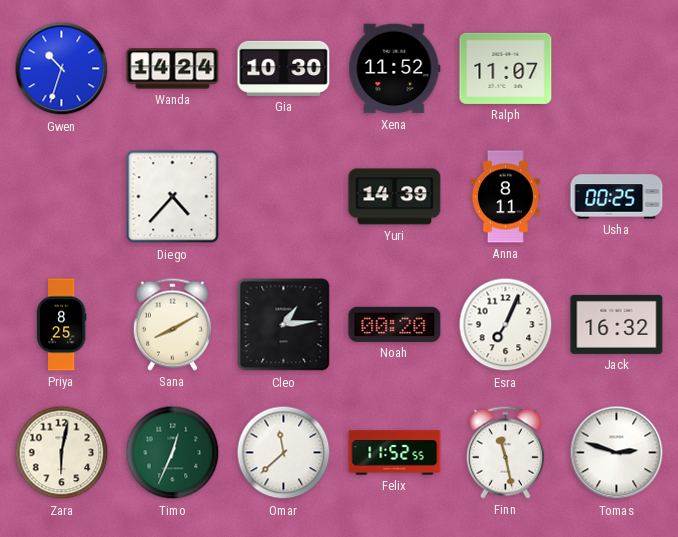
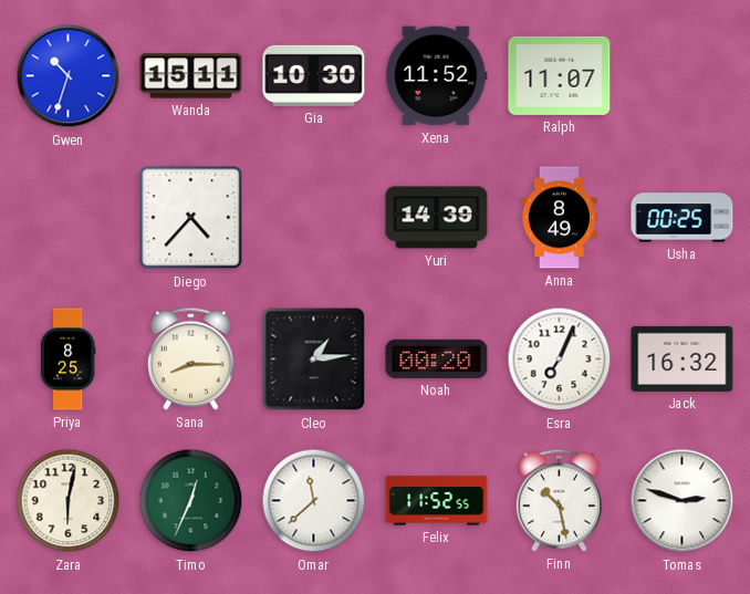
Wanda: 14:24 -> 15:11 (191, 76)
Anna: 8:11 -> 8:49 (559, 218)
Sana: 8:10 -> 8:15 (190, 358)
Finn: 11:28 -> 10:28 (559, 500)
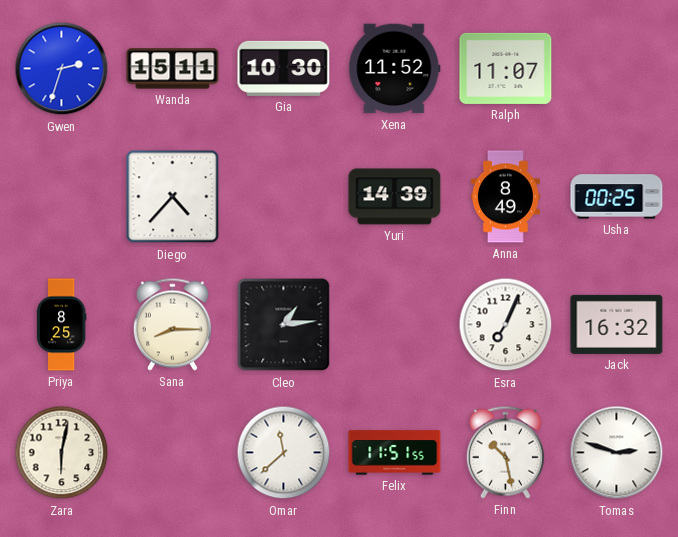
Gwen: 10:33 -> 2:33 (62, 69)
Noah: 00:20 -> none (437, 358)
Timo: 12:34 -> none (191, 501)
Felix: 11:52 -> 11:51 (395, 453)
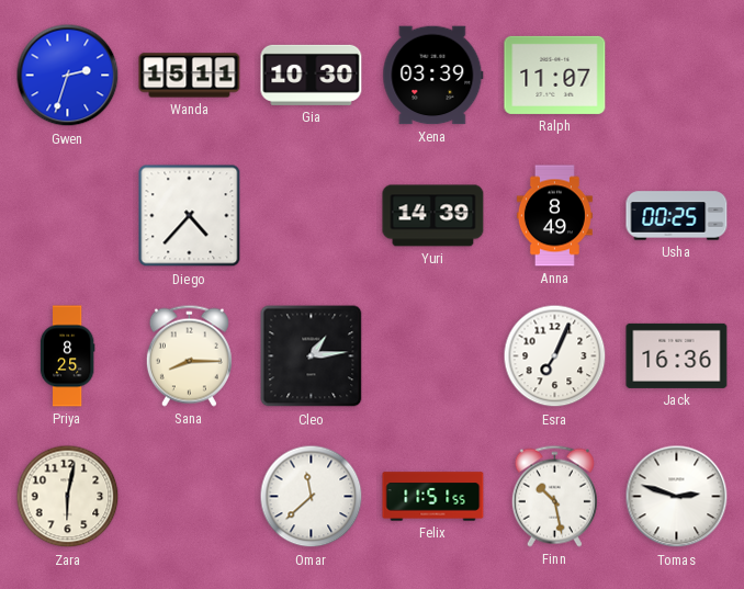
Xena: 11:52 -> 03:39 (433, 76)
Jack: 16:32 -> 16:36 (677, 355)
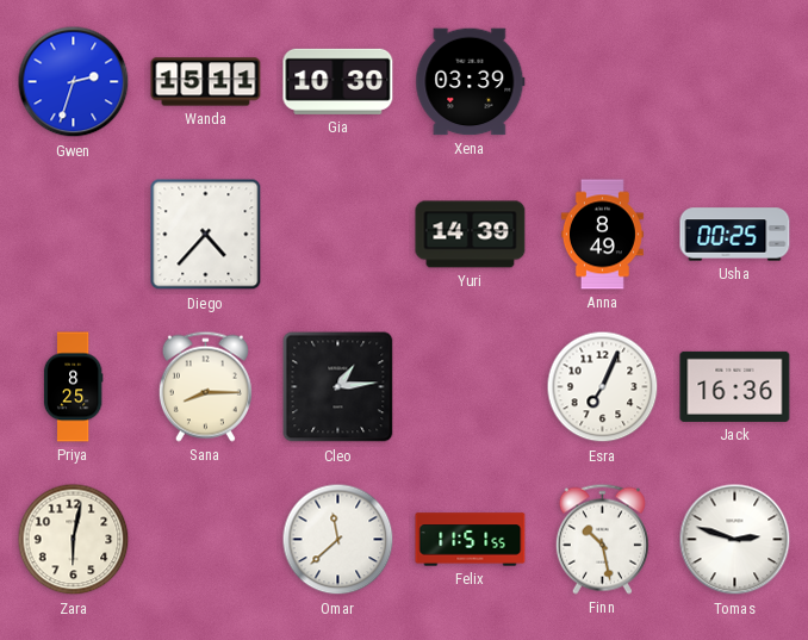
Ralph: 11:07 -> none (555, 75)
